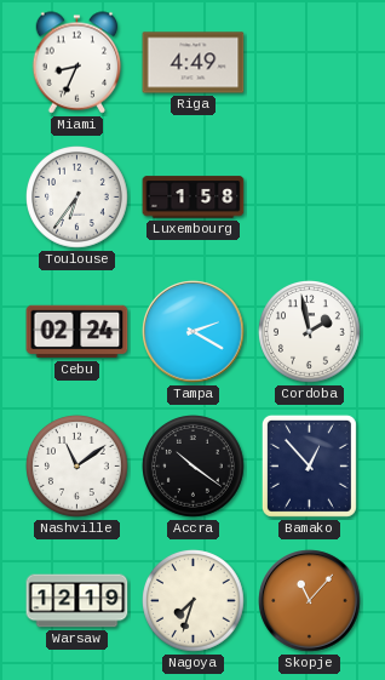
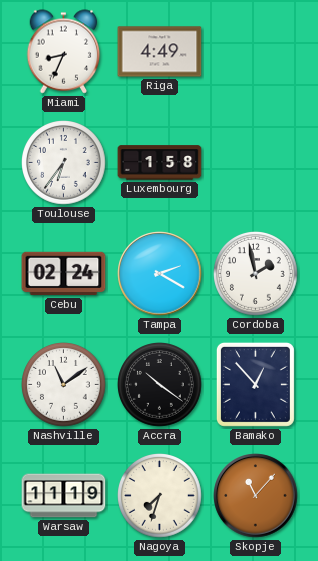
Warsaw: 12:19 -> 11:19 (64, 496)
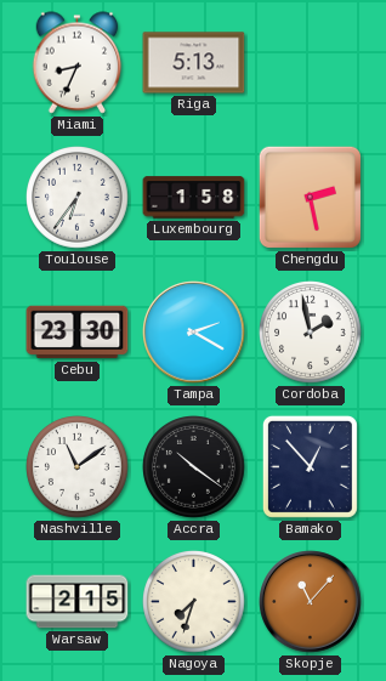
Riga: 4:49 -> 5:13 (194, 63)
Chengdu: none -> 2:28 (310, 197)
Cebu: 02:24 -> 23:30 (78, 333)
Warsaw: 11:19 -> 2:15 (78, 602)
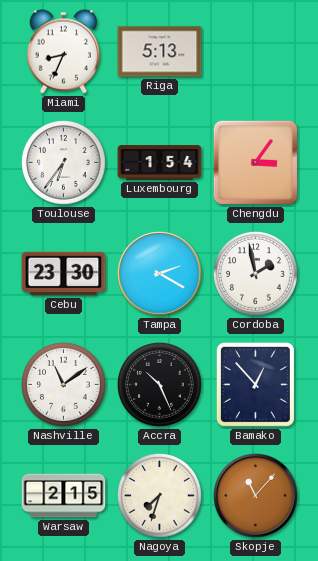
Luxembourg: 1:58 -> 1:54 (160, 163)
Chengdu: 2:28 -> 3:06 (255, 162)
Accra: 10:21 -> 10:26 (160, 385)
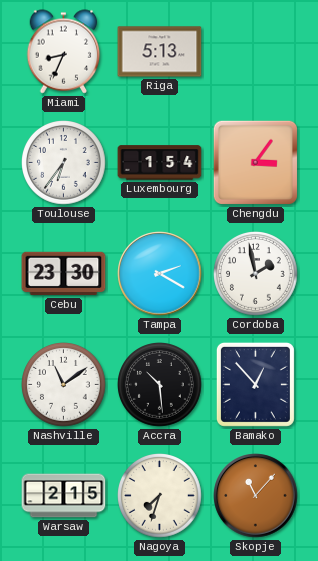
Accra: 10:26 -> 10:29 (160, 385)
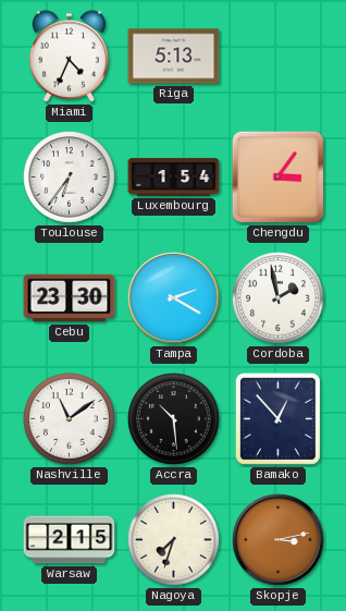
Miami: 8:34 -> 4:34 (70, 57)
Skopje: 11:07 -> 3:13 (279, 540)
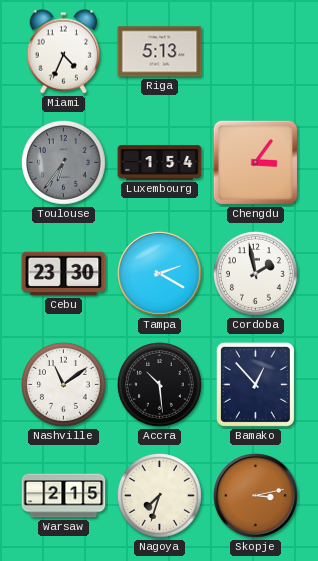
Toulouse dial: white -> grey (64, 163)
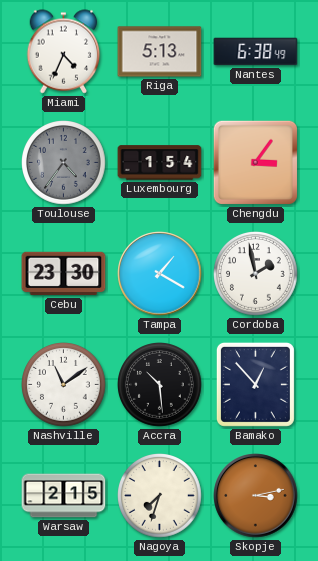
Nantes: none -> 6:38 (256, 52)
Toulouse: 6:36 -> 4:36 (64, 163)
Tampa: 2:20 -> 1:20 (160, 274)
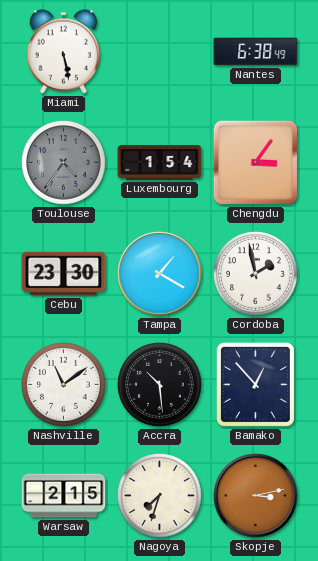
Miami: 4:34 -> 5:28 (64, 52)
Riga: 5:13 -> none (160, 52)
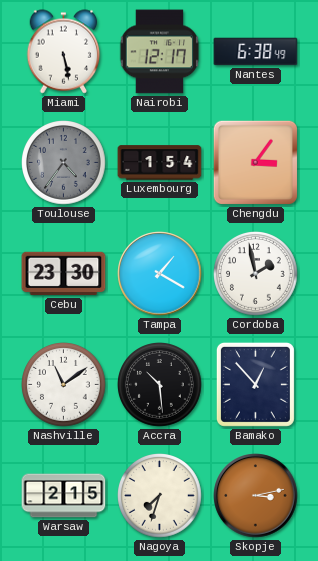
Nairobi: none -> 12:17 (160, 52)
